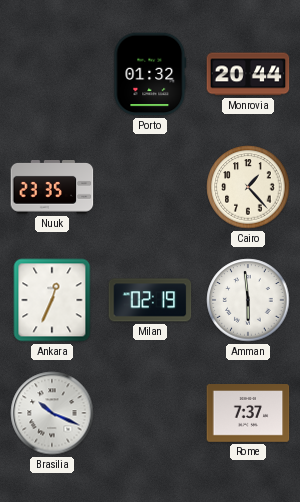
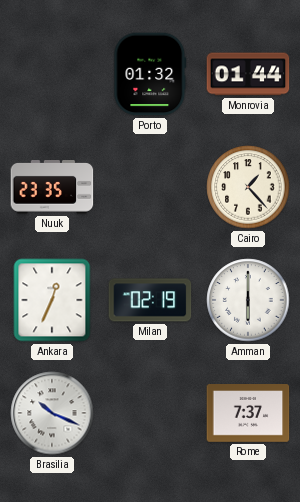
Monrovia: 20:44 -> 01:44 (248, 74)
Amman: 5:59 -> 6:00 (248, 300)
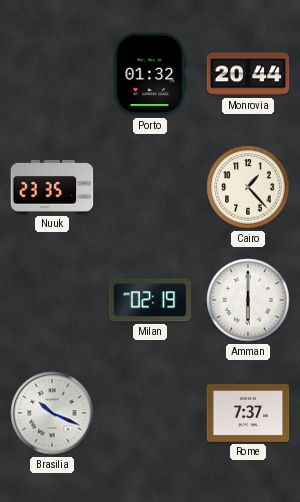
Monrovia: 01:44 -> 20:44 (248, 74)
Ankara: 12:34 -> none (52, 300)
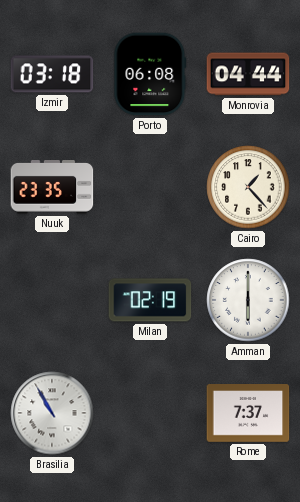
Izmir: none -> 03:18 (52, 74)
Porto: 01:32 -> 06:08 (150, 74)
Monrovia: 20:44 -> 04:44 (248, 74)
Brasilia: 10:19 -> 10:55 (52, 413)
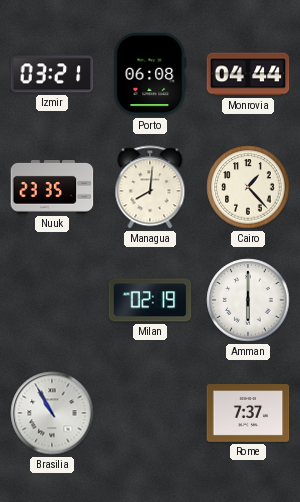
Izmir: 03:18 -> 03:21 (52, 74)
Managua: none -> 8:01 (150, 187)
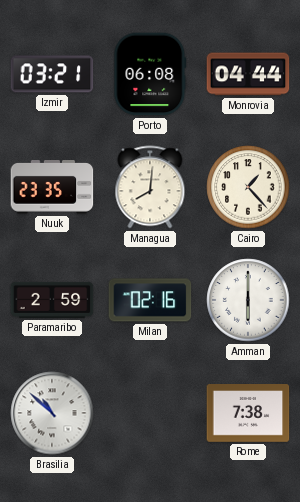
Paramaribo: none -> 2:59 (52, 300)
Milan: 02:19 -> 02:16 (150, 300)
Brasilia: 10:55 -> 10:52 (52, 413)
Rome: 7:37 -> 7:38 (248, 414)
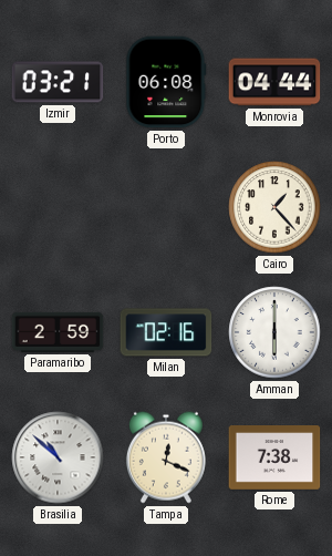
Nuuk: 23:35 -> none (52, 187)
Managua: 8:01 -> none (150, 187)
Tampa: none -> 12:19 (166, 457)
